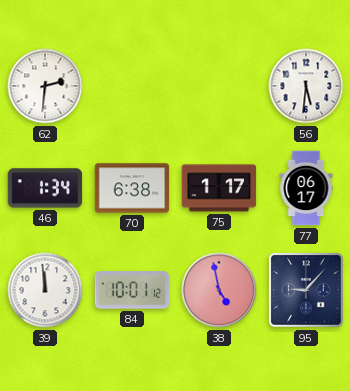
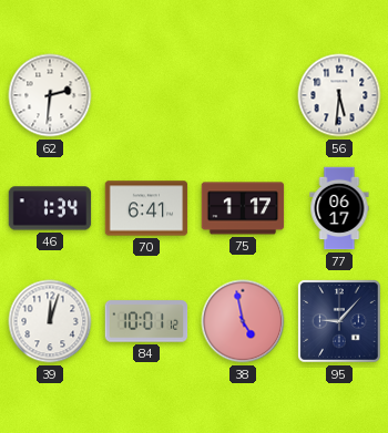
70: 6:38 -> 6:41 (146, 208)
39: 11:59 -> 12:03 (50, 321)
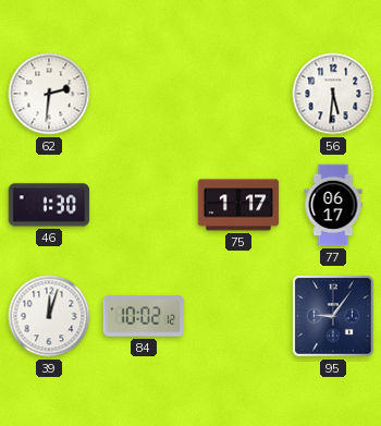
46: 1:34 -> 1:30 (49, 205)
70: 6:41 -> none (146, 208)
84: 10:01 -> 10:02 (144, 316)
38: 4:58 -> none (243, 321)
95: 9:07 -> 9:06 (334, 317)
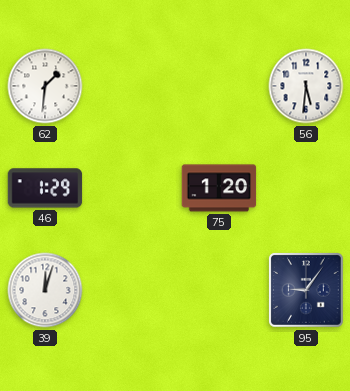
62: 2:31 -> 1:31 (45, 86)
46: 1:30 -> 1:29 (45, 188)
75: 1:17 -> 1:20 (219, 188)
77: 06:17 -> none (333, 205)
84: 10:02 -> none (144, 316)
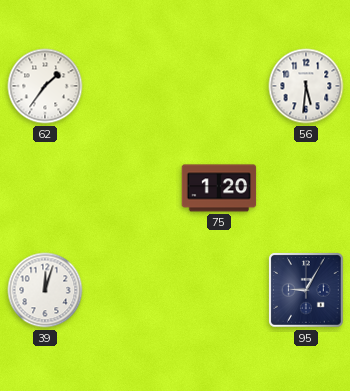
62: 1:31 -> 1:36 (45, 86)
46: 1:29 -> none (45, 188)
95: 9:06 -> 9:05 (307, 291)
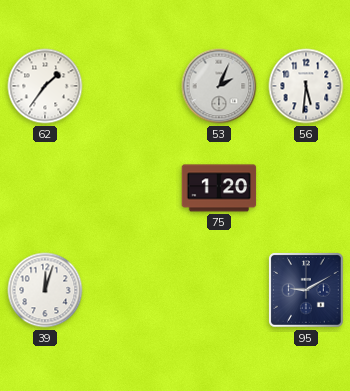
53: none -> 2:04 (219, 86)
95: 9:05 -> 9:10 (307, 291)
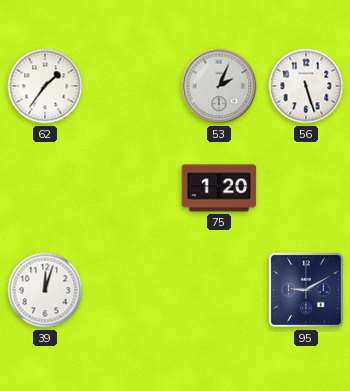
56: 5:31 -> 5:27 (306, 86)
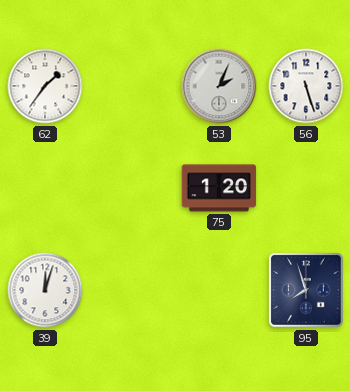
95: 9:10 -> 7:57 (307, 291)
